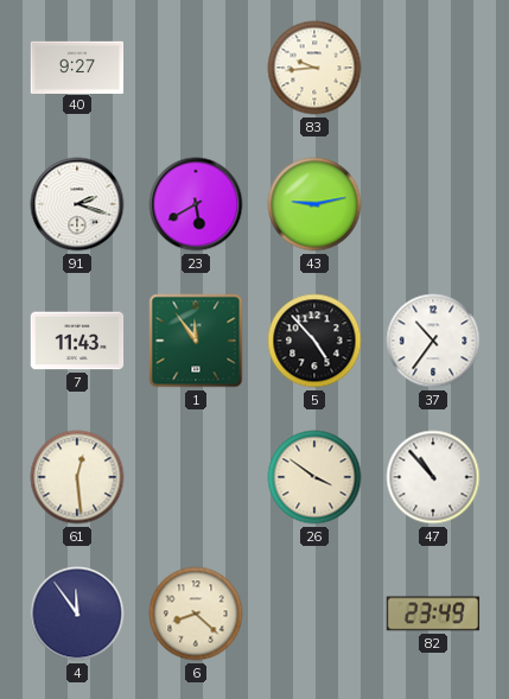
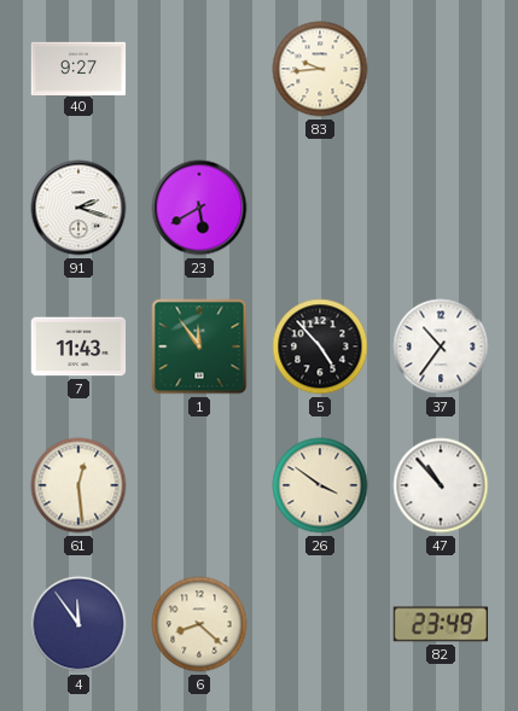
43: 9:13 -> none (314, 204)
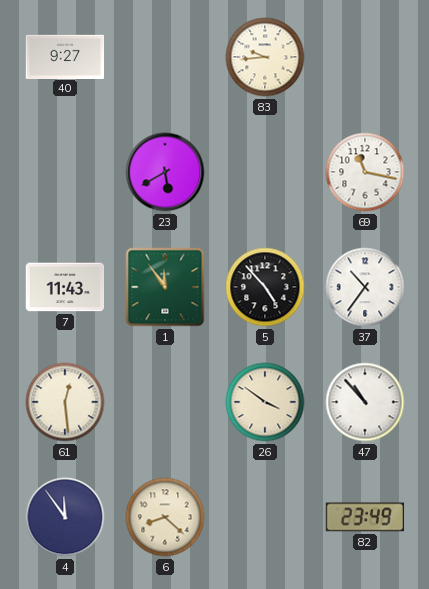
91: 2:18 -> none (78, 208)
69: none -> 11:17 (365, 172)
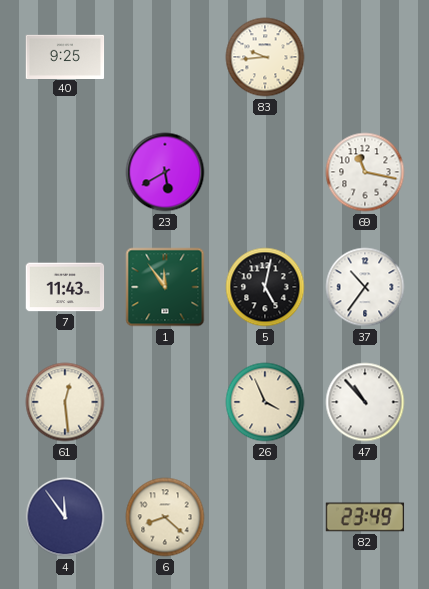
40: 9:27 -> 9:25 (65, 56)
5: 4:53 -> 5:02 (265, 287)
26: 3:51 -> 3:56 (265, 402)
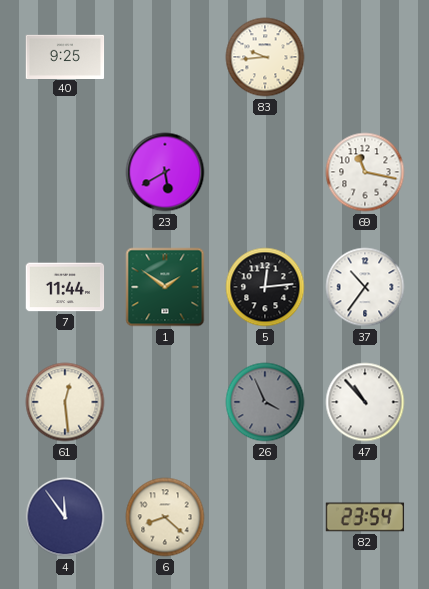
7: 11:43 -> 11:44 (65, 287)
1: 11:54 -> 1:51 (165, 287)
5: 5:02 -> 12:14 (265, 287)
26 dial: cream -> grey (265, 402)
82: 23:49 -> 23:54 (365, 517)
